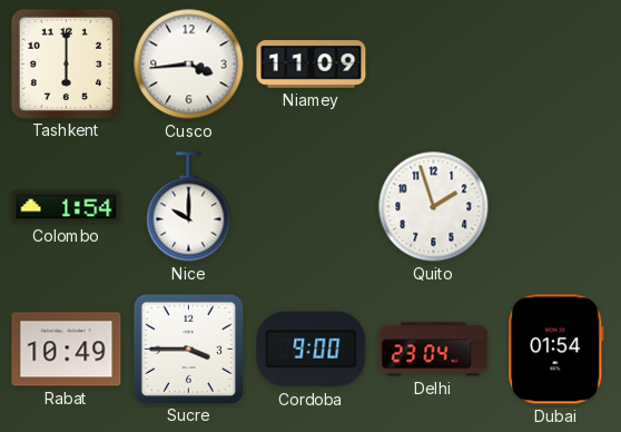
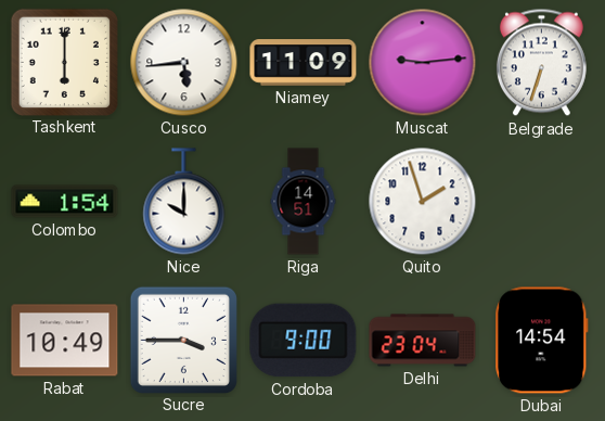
Cusco: 3:44 -> 5:44 (184, 63)
Muscat: none -> 9:14 (423, 63)
Belgrade: none -> 6:33 (541, 63)
Riga: none -> 14:51 (304, 202)
Dubai: 01:54 -> 14:54 (542, 341)
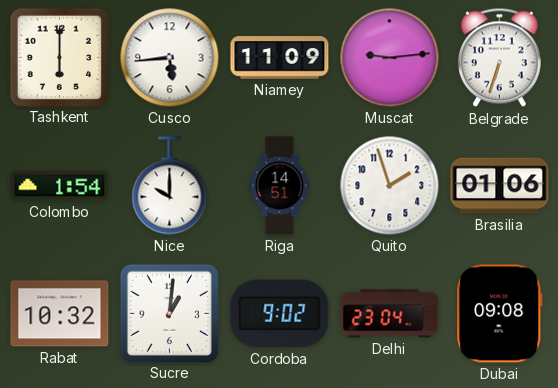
Brasilia: none -> 01:06 (500, 186)
Rabat: 10:49 -> 10:32 (60, 314)
Sucre: 3:45 -> 1:01 (169, 313)
Cordoba: 9:00 -> 9:02 (280, 314)
Dubai: 14:54 -> 09:08 (500, 314)
